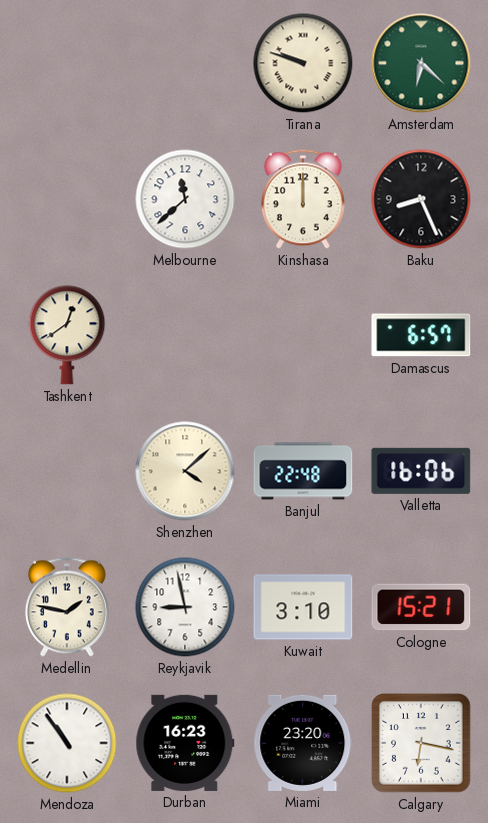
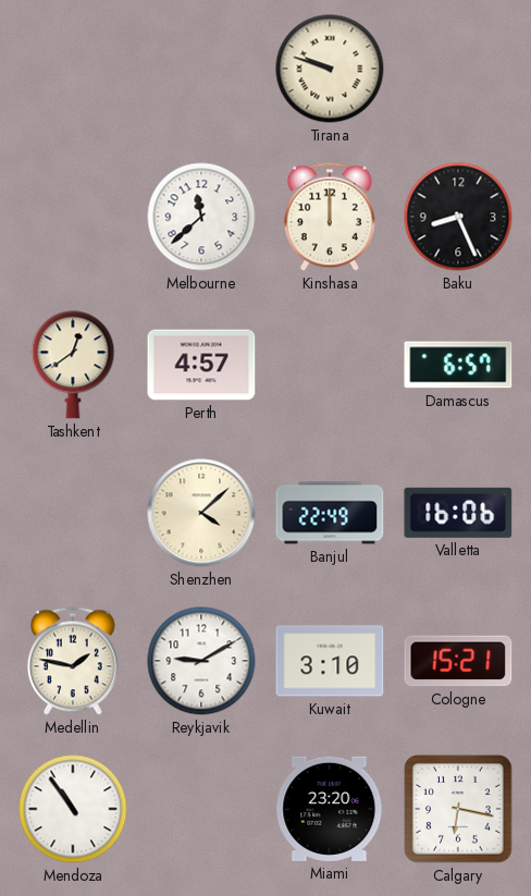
Amsterdam: 6:22 -> none (421, 63)
Perth: none -> 4:57 (201, 365)
Banjul: 22:48 -> 22:49 (330, 513)
Reykjavik: 8:58 -> 9:10 (201, 661)
Durban: 16:23 -> none (185, 743)
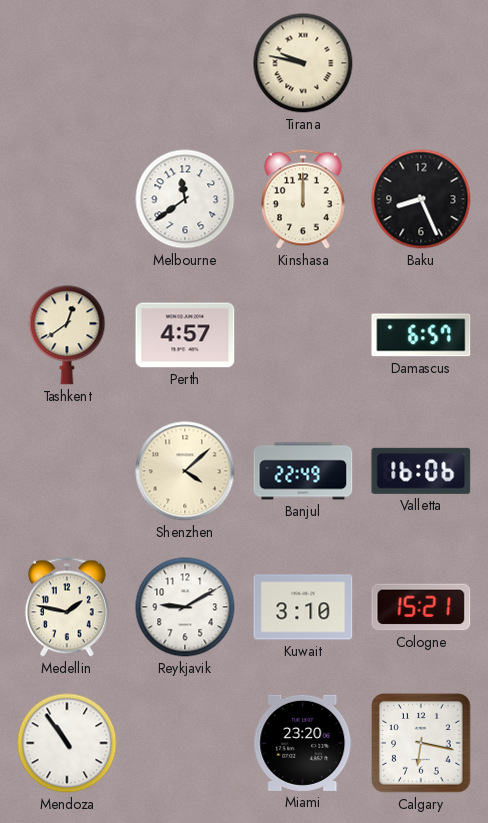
Tirana: 9:48 -> 9:47 (303, 63)
Melbourne: 11:38 -> 11:39 (185, 199)
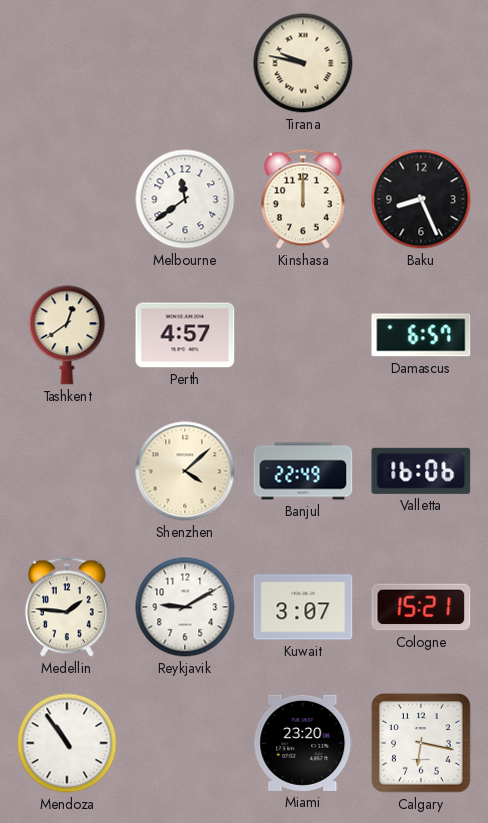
Medellin: 1:47 -> 1:46 (67, 607)
Kuwait: 3:10 -> 3:07 (303, 607)
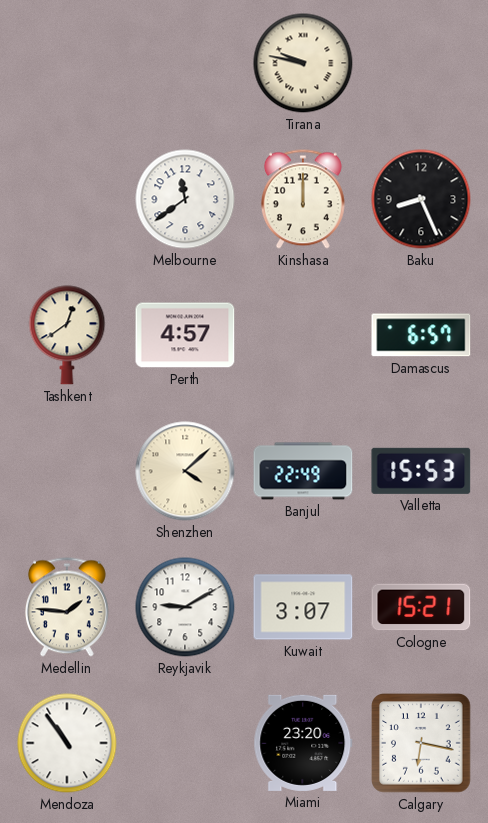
Valletta: 16:06 -> 15:53 (421, 471)
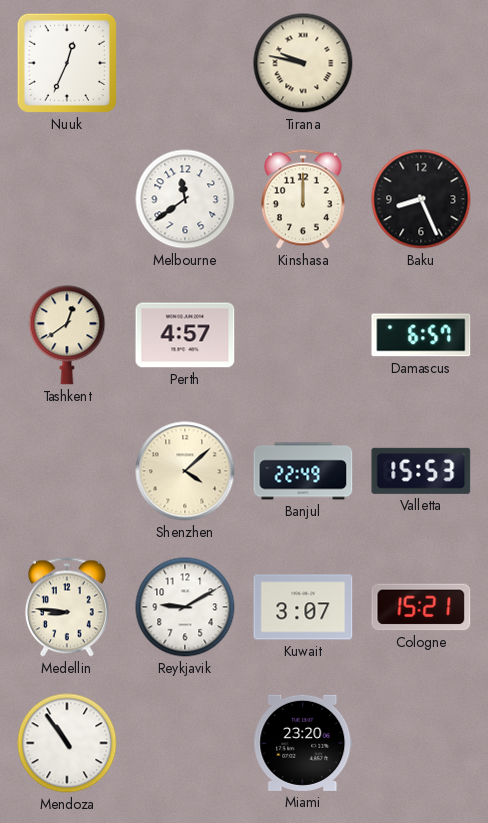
Nuuk: none -> 12:34 (67, 63)
Medellin: 1:46 -> 8:46 (67, 607)
Calgary: 6:17 -> none (421, 743)
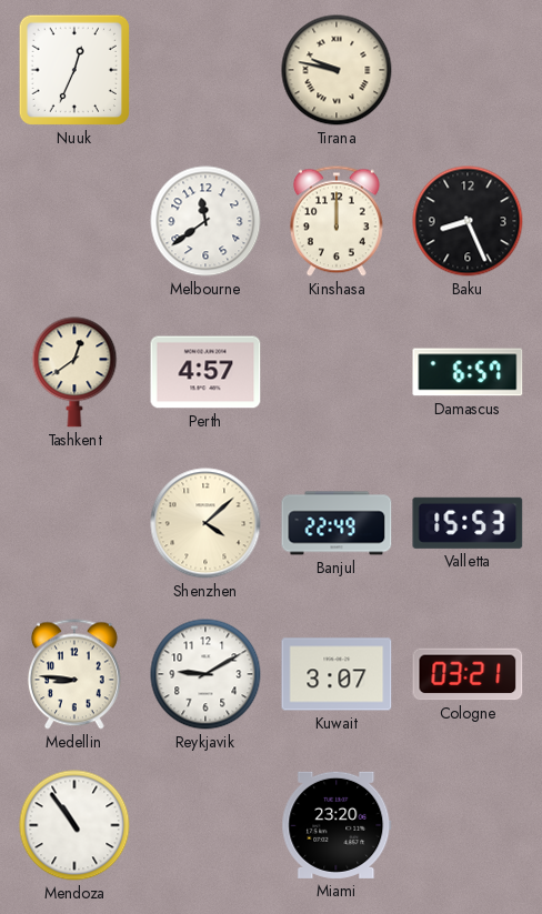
Cologne: 15:21 -> 03:21 (468, 674)
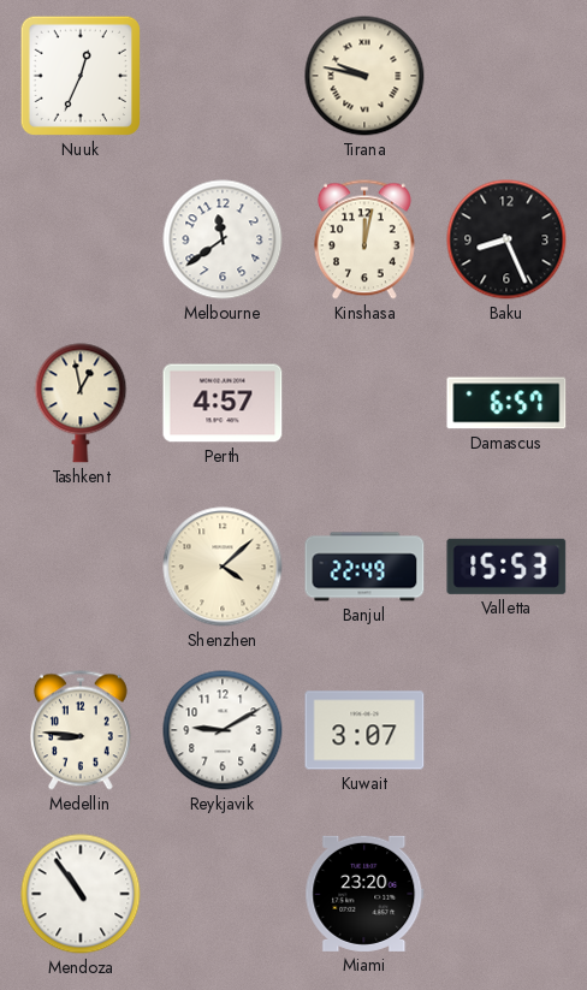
Kinshasa: 12:00 -> 12:02 (364, 239)
Tashkent: 12:39 -> 12:58 (81, 403)
Cologne: 03:21 -> none (468, 674)
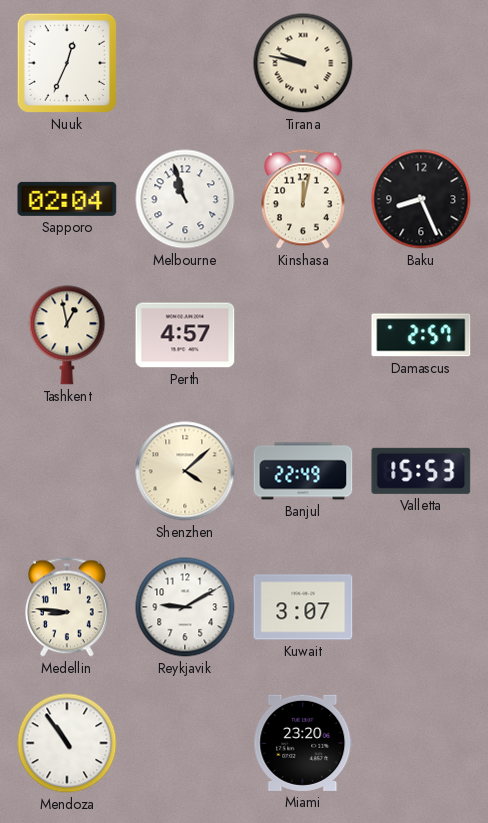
Sapporo: none -> 02:04 (67, 199)
Melbourne: 11:39 -> 10:57 (185, 199)
Damascus: 6:57 -> 2:57 (421, 335)
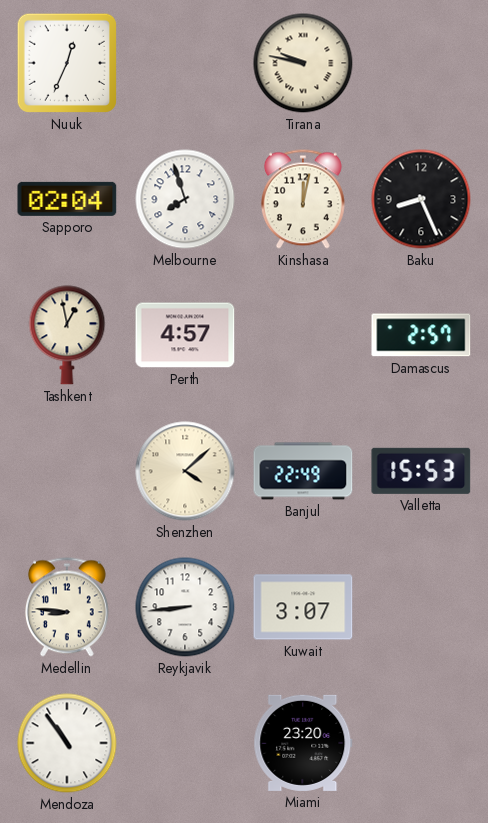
Melbourne: 10:57 -> 7:57 (185, 199)
Reykjavik: 9:10 -> 8:44 (185, 607)
